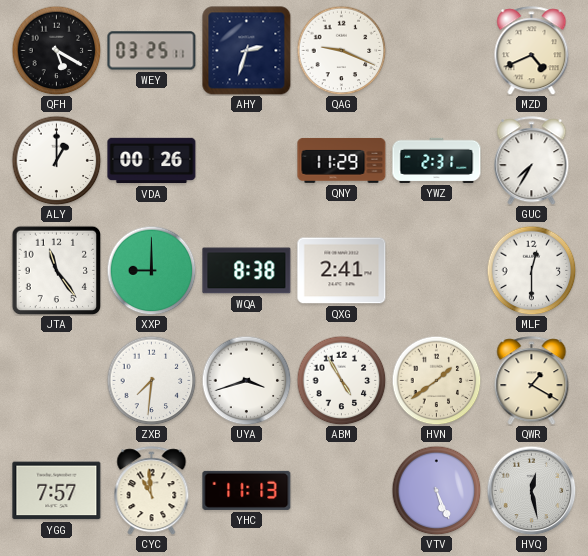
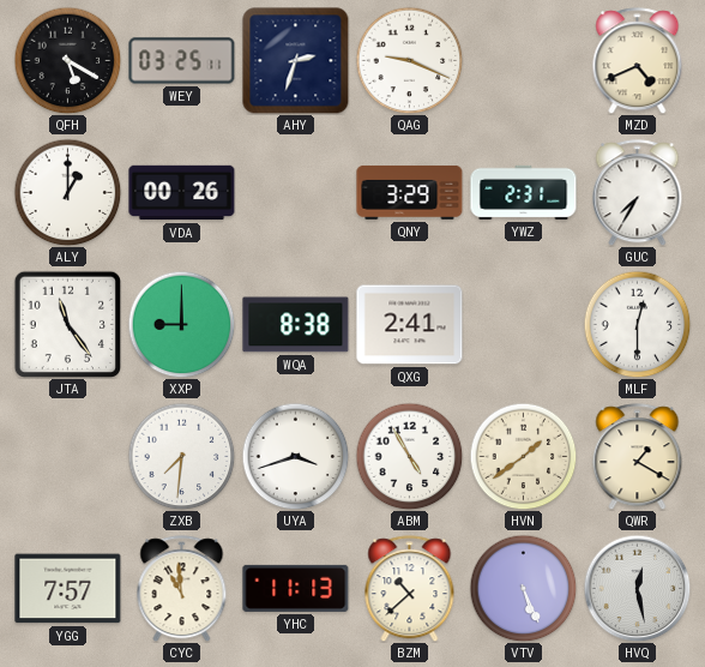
QNY: 11:29 -> 3:29 (410, 193)
BZM: none -> 10:38 (410, 589)
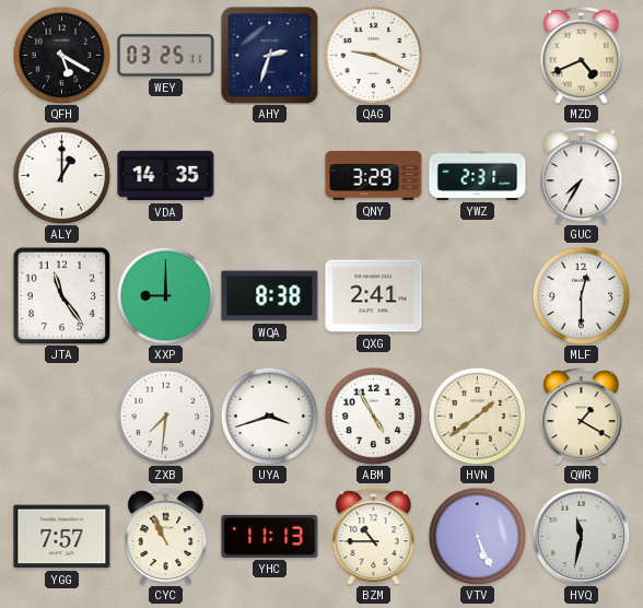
VDA: 00:26 -> 14:35 (166, 176)
CYC: 10:59 -> 10:56 (166, 537)
BZM: 10:38 -> 10:45 (374, 537)
HVQ: 12:28 -> 11:32 (581, 536)
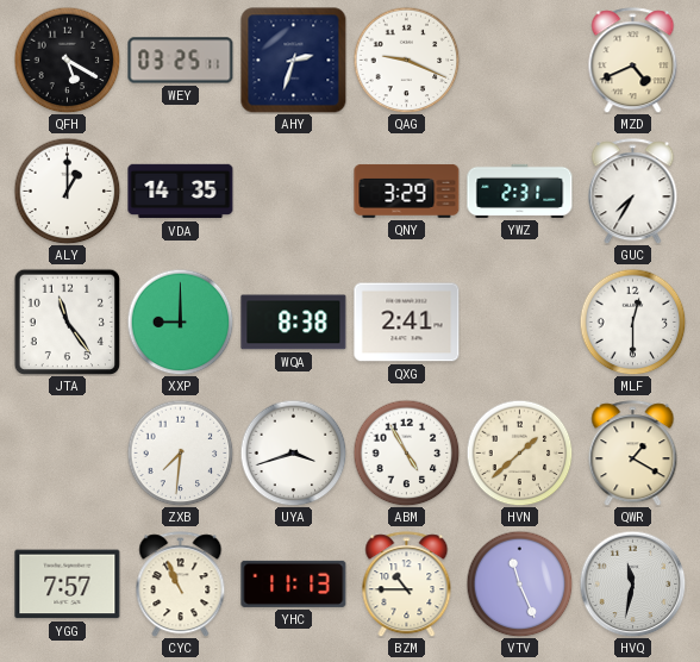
HVN: 1:39 -> 1:38 (519, 452)
VTV: 5:26 -> 11:26 (519, 583)
